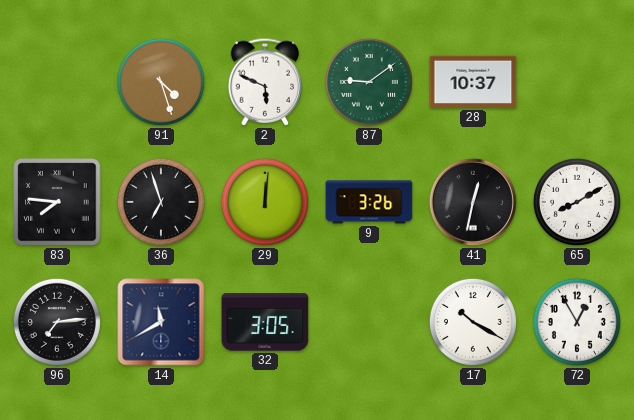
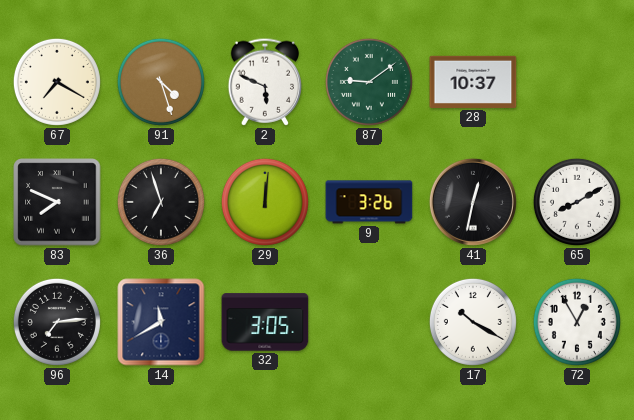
67: none -> 7:20 (57, 82)
83: 7:46 -> 7:49 (57, 202)
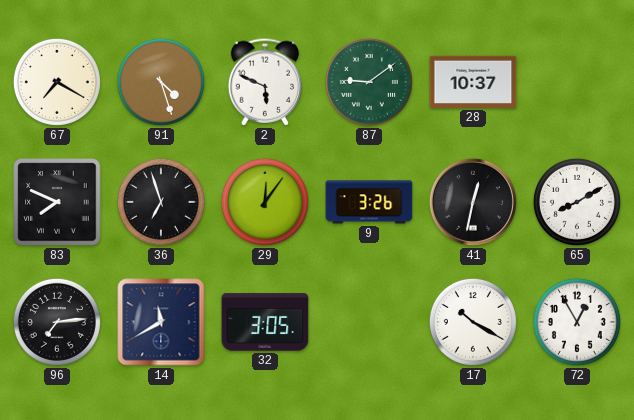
29: 12:01 -> 12:06 (265, 202)
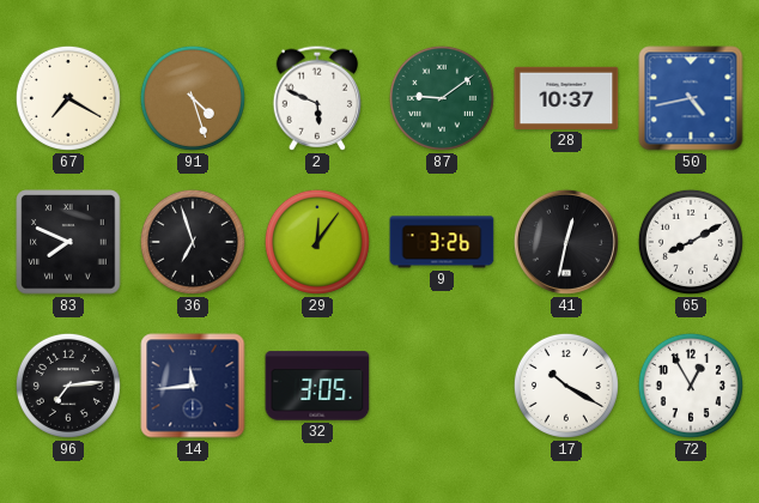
50: none -> 4:43 (691, 98)
14: 11:40 -> 11:44 (193, 386)
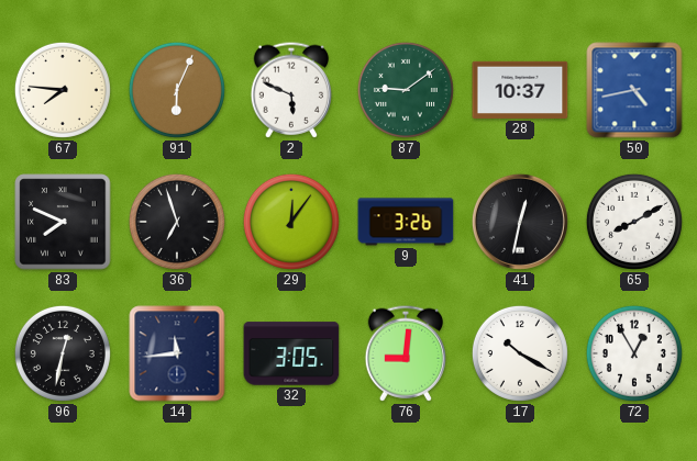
67: 7:20 -> 7:46 (63, 90)
91: 4:27 -> 6:04 (177, 90)
96: 7:14 -> 12:32 (63, 353)
76: none -> 9:01 (405, 353)
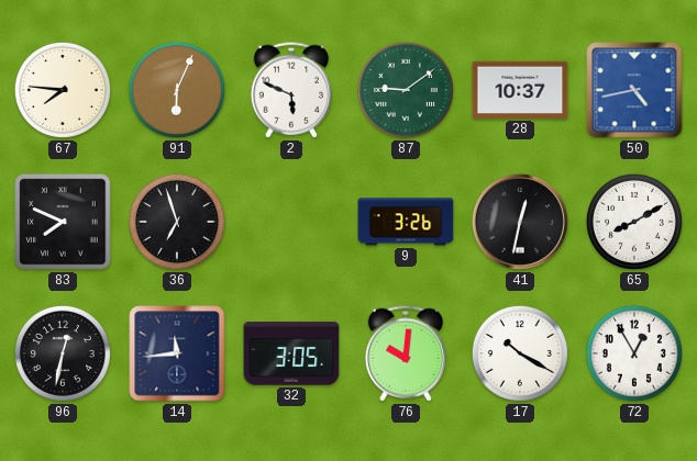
29: 12:06 -> none (291, 222)
76: 9:01 -> 10:01 (405, 353)
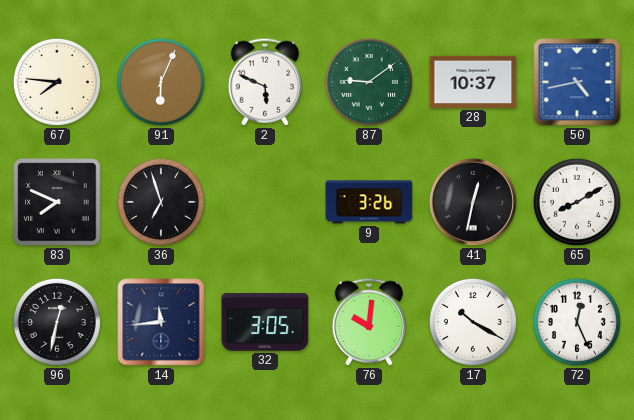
72: 12:55 -> 12:26 (577, 322)
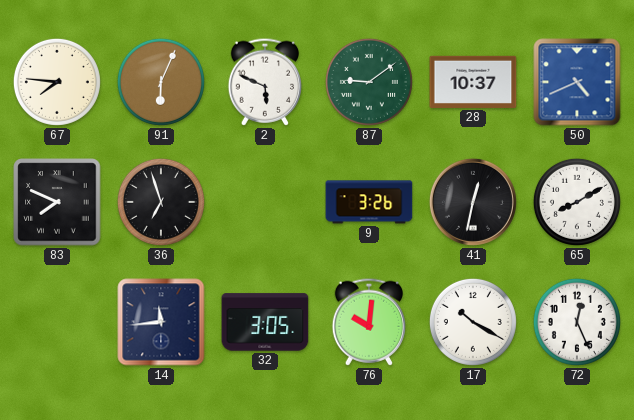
50: 4:43 -> 4:41 (577, 82)
96: 12:32 -> none (57, 322)
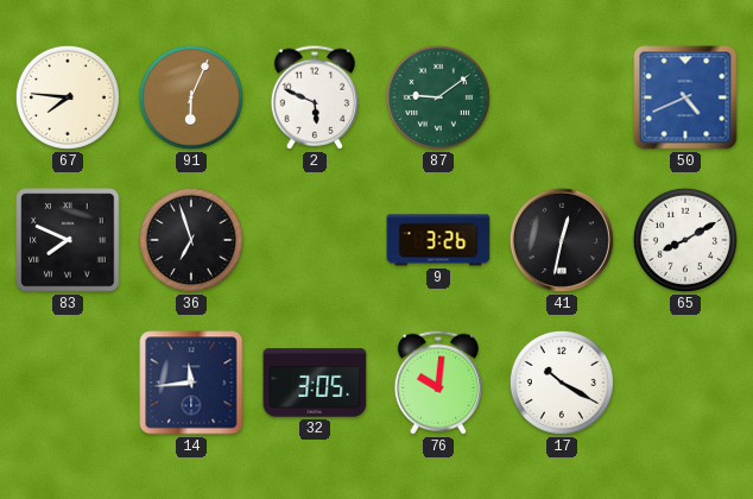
28: 10:37 -> none (473, 82)
72: 12:26 -> none (577, 322)
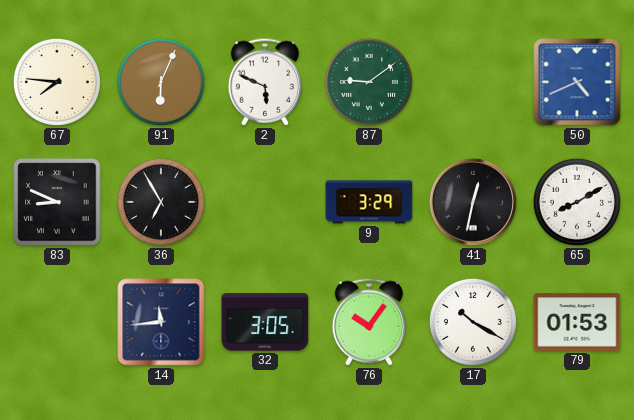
83: 7:49 -> 8:49 (57, 202)
36: 6:57 -> 6:55 (161, 202)
9: 3:26 -> 3:29 (369, 202)
76: 10:01 -> 10:06 (368, 322)
79: none -> 01:53 (577, 322)
